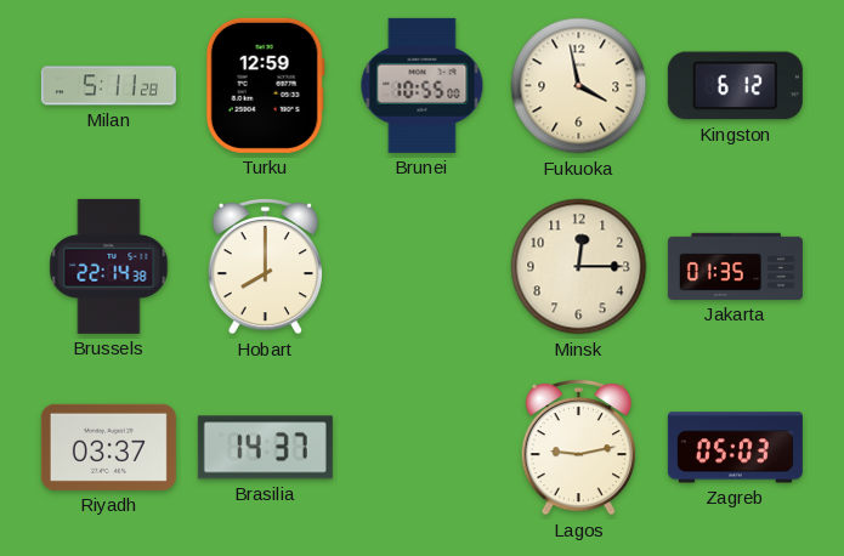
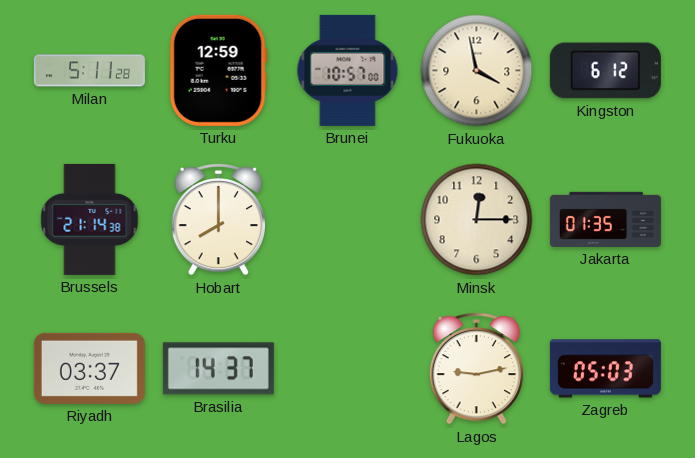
Brunei: 10:55 -> 10:57 (348, 70)
Brussels: 22:14 -> 21:14 (90, 219)
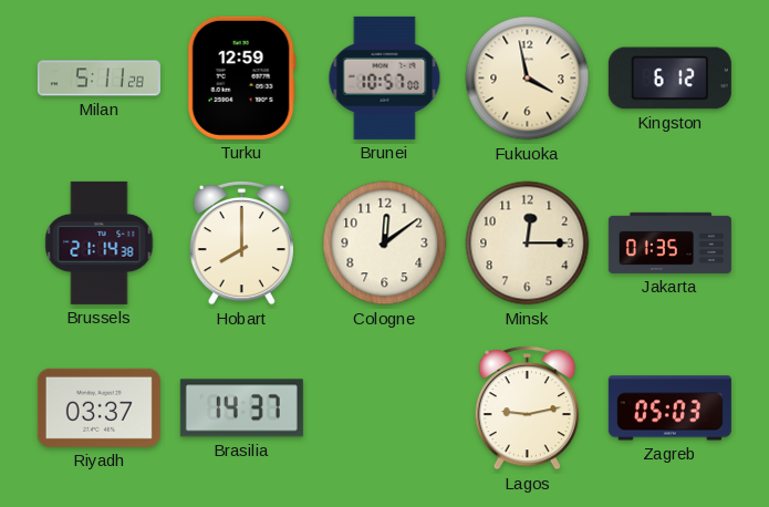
Cologne: none -> 12:09 (385, 244)
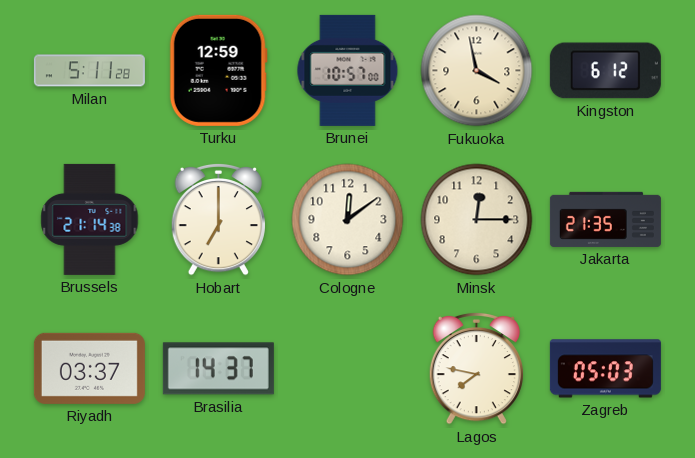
Hobart: 8:00 -> 7:00 (218, 219)
Jakarta: 01:35 -> 21:35 (605, 219)
Lagos: 9:13 -> 7:47 (476, 368)
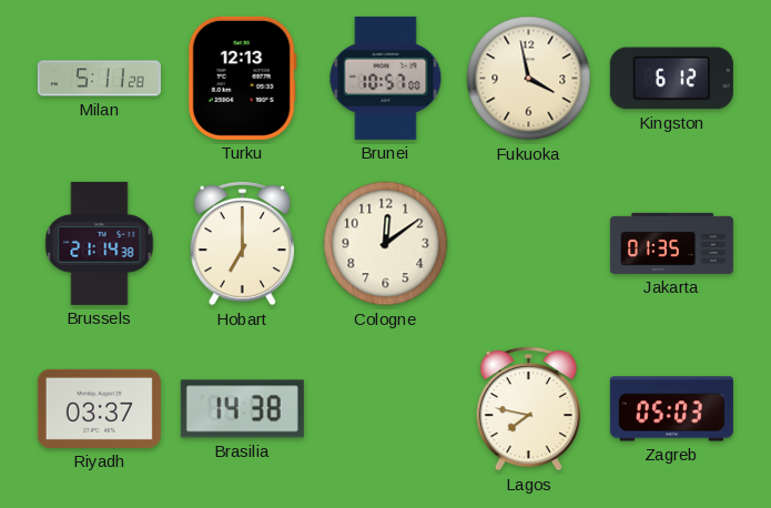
Turku: 12:59 -> 12:13 (242, 78)
Minsk: 12:15 -> none (477, 220)
Jakarta: 21:35 -> 01:35 (671, 243)
Brasilia: 14:37 -> 14:38 (242, 409)
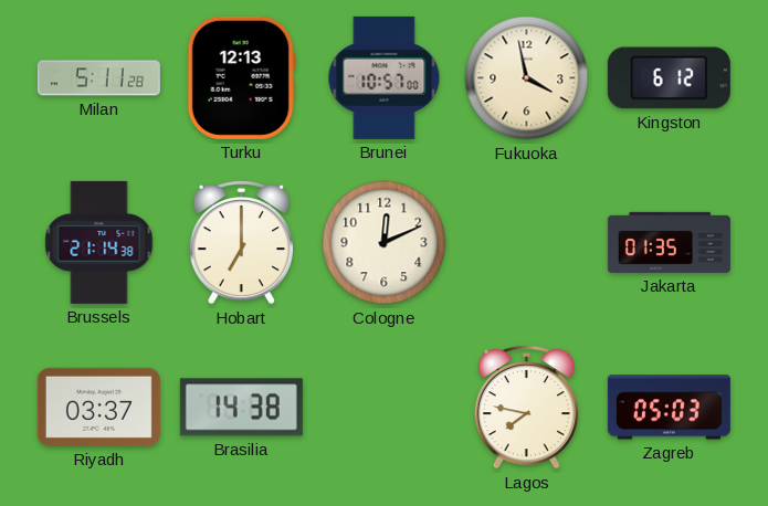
Cologne: 12:09 -> 12:11 (385, 243)
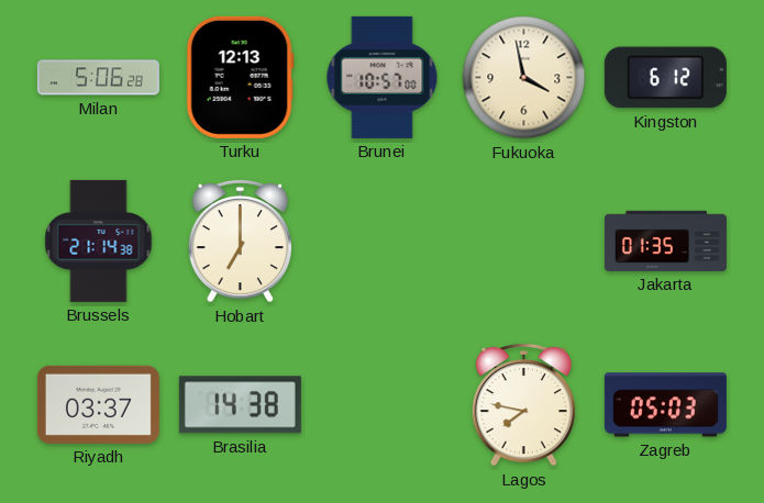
Milan: 5:11 -> 5:06 (98, 78)
Cologne: 12:11 -> none (385, 243)
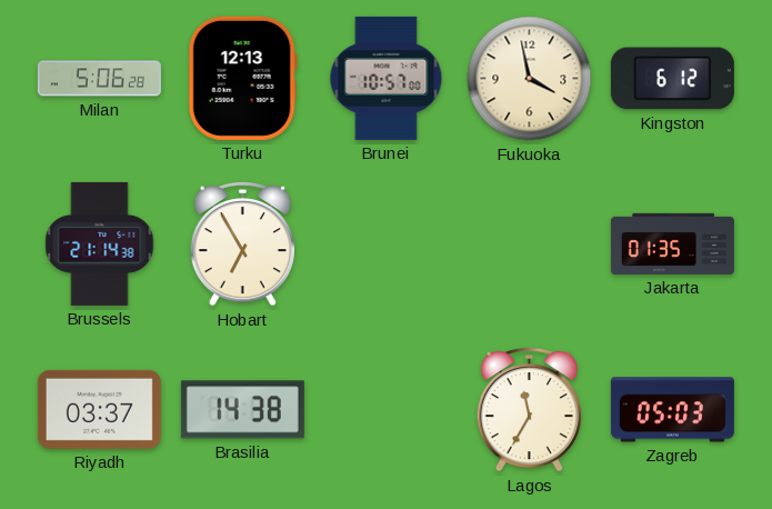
Hobart: 7:00 -> 6:55 (242, 243)
Lagos: 7:47 -> 11:35 (529, 409)
